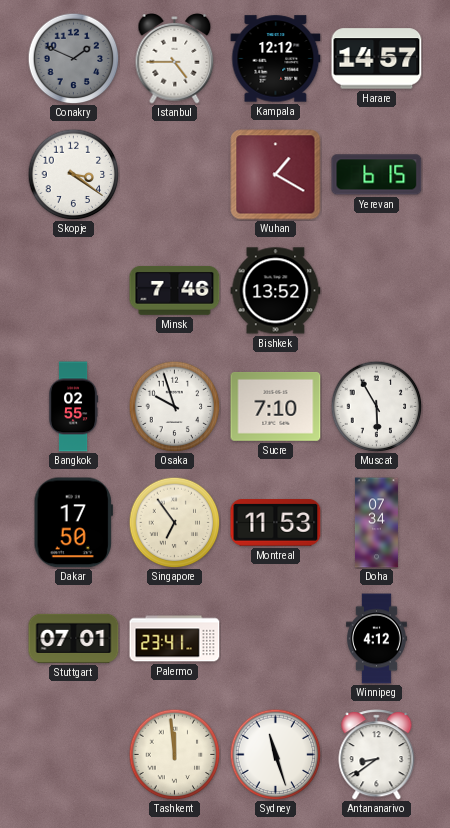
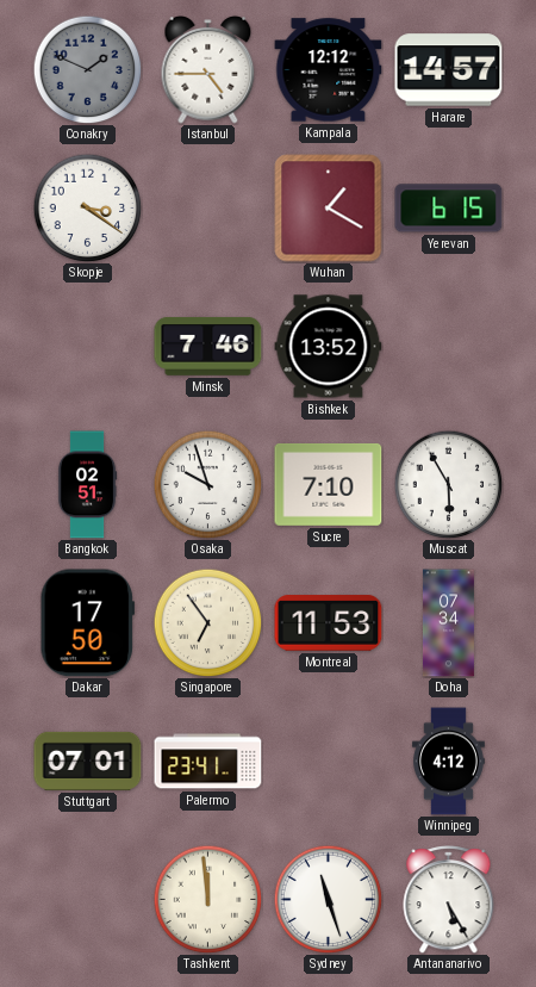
Bangkok: 02:55 -> 02:51 (87, 485)
Antananarivo: 8:39 -> 5:25 (449, 900)
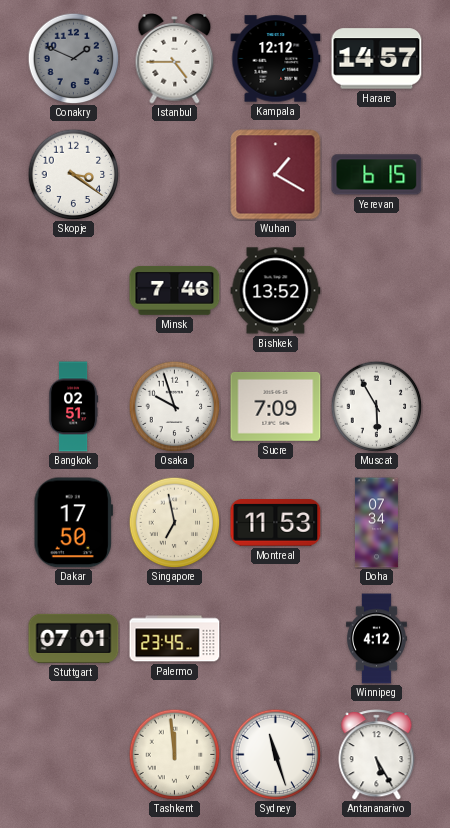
Sucre: 7:10 -> 7:09 (276, 406)
Singapore: 6:54 -> 6:58 (174, 522)
Palermo: 23:41 -> 23:45 (175, 639)
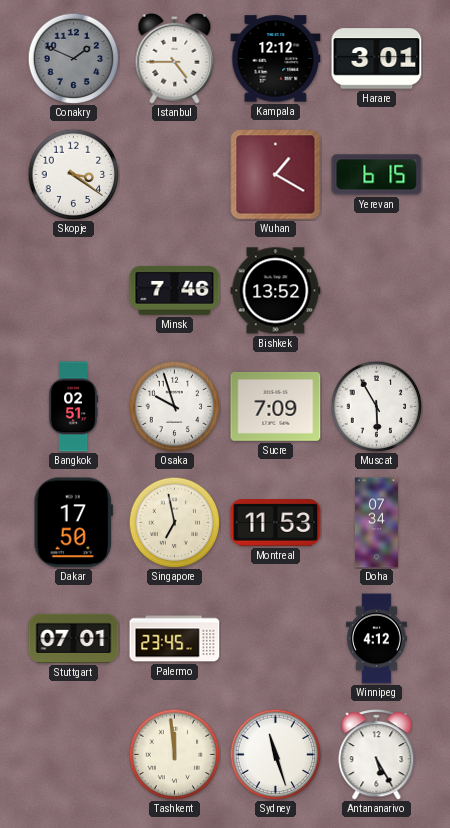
Harare: 14:57 -> 3:01 (377, 59)
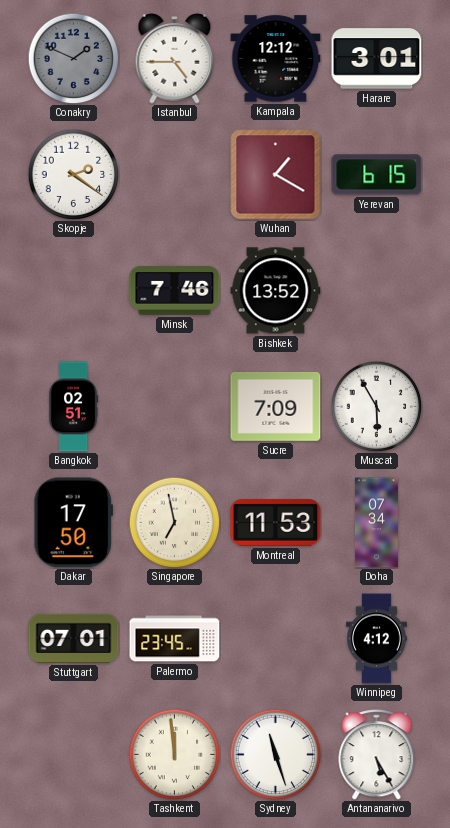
Skopje: 3:21 -> 2:21 (73, 174)
Osaka: 9:57 -> none (174, 406)
